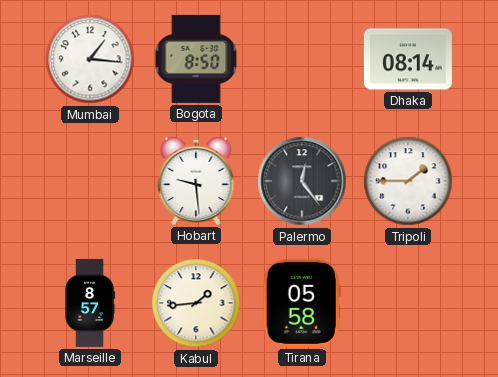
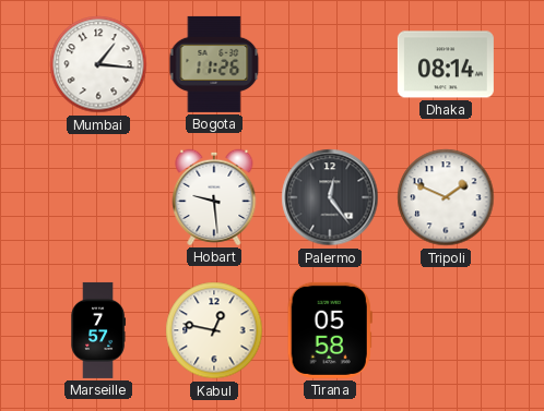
Bogota: 8:50 -> 11:26 (214, 64)
Tripoli: 1:45 -> 1:49 (446, 197)
Marseille: 8:57 -> 7:57 (98, 330)
Kabul: 1:44 -> 12:47 (214, 330)
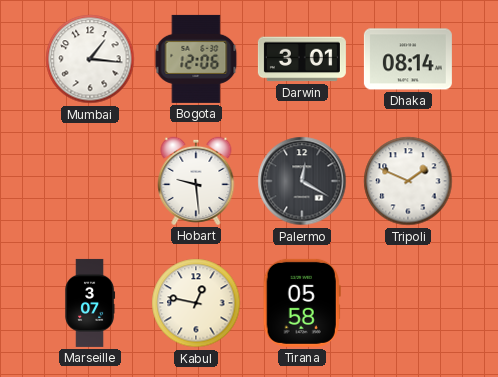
Bogota: 11:26 -> 12:06 (196, 59)
Darwin: none -> 3:01 (302, 59)
Palermo: 12:24 -> 12:20 (302, 181)
Marseille: 7:57 -> 3:07 (90, 303)
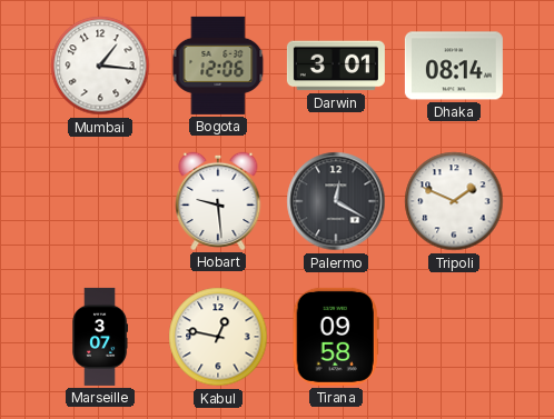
Tirana: 05:58 -> 09:58 (336, 337)
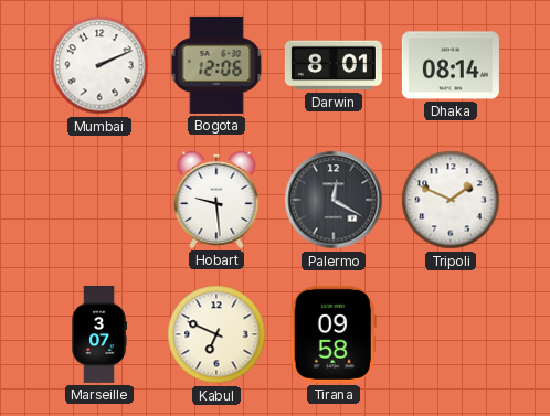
Mumbai: 1:16 -> 2:11 (99, 65)
Darwin: 3:01 -> 8:01 (334, 65)
Kabul: 12:47 -> 6:49 (216, 334)
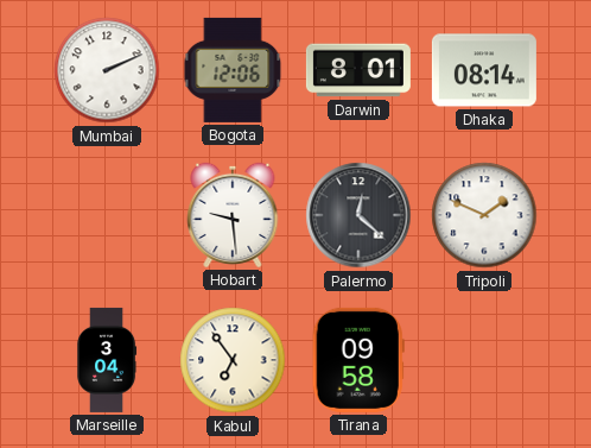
Palermo: 12:20 -> 12:22 (358, 215)
Marseille: 3:07 -> 3:04 (107, 360)
Kabul: 6:49 -> 6:54 (233, 360)
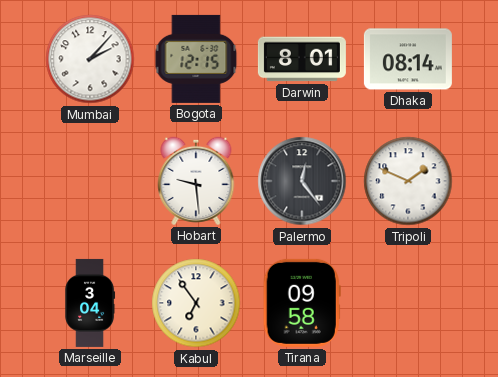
Mumbai: 2:11 -> 2:07 (90, 59)
Bogota: 12:06 -> 12:15 (196, 59)
Palermo: 12:22 -> 12:24 (302, 181)
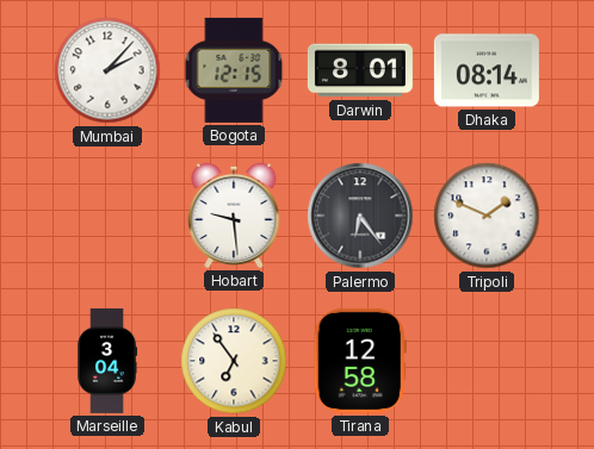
Palermo: 12:24 -> 6:24 (360, 216)
Tirana: 09:58 -> 12:58 (360, 361)
